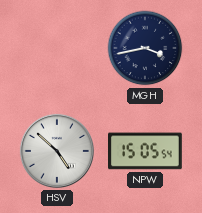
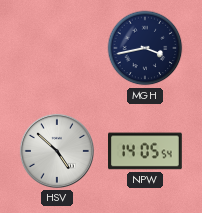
NPW: 15:05 -> 14:05 (146, 151)
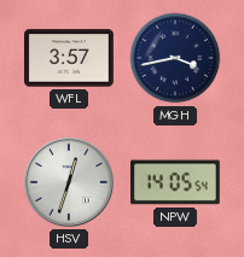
WFL: none -> 3:57 (70, 58)
HSV: 4:52 -> 12:33 (69, 182)
